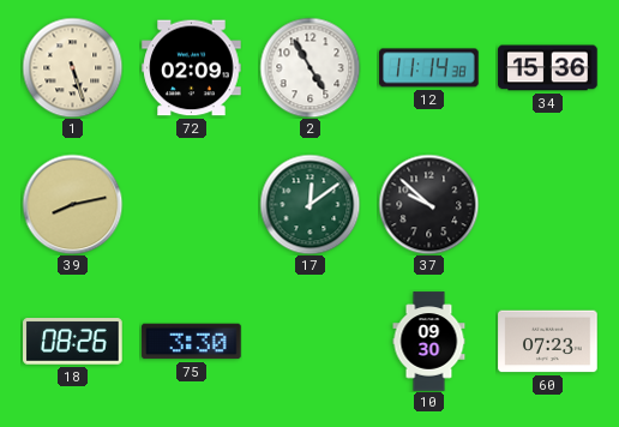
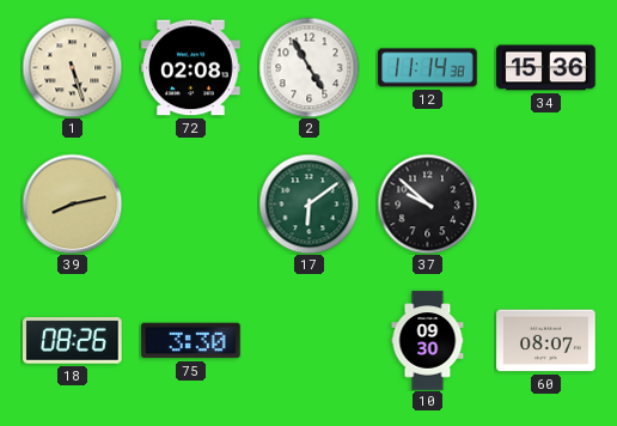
72: 02:09 -> 02:08 (191, 68)
17: 12:09 -> 6:09 (308, 203)
60: 07:23 -> 08:07 (546, 341)
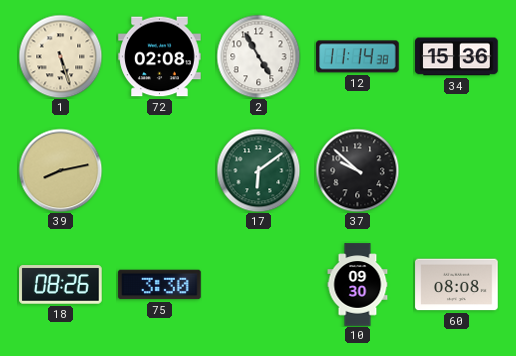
60: 08:07 -> 08:08 (457, 285)
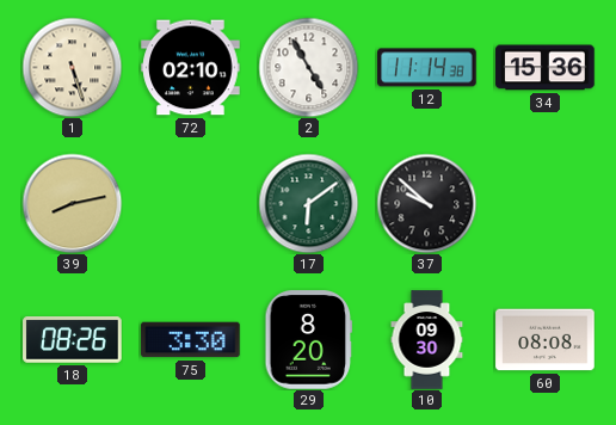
72: 02:08 -> 02:10 (191, 68)
29: none -> 8:20 (309, 340)
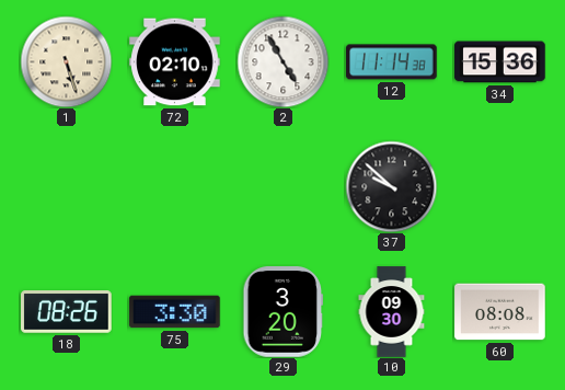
39: 8:13 -> none (72, 203)
17: 6:09 -> none (308, 203)
29: 8:20 -> 3:20 (284, 312)
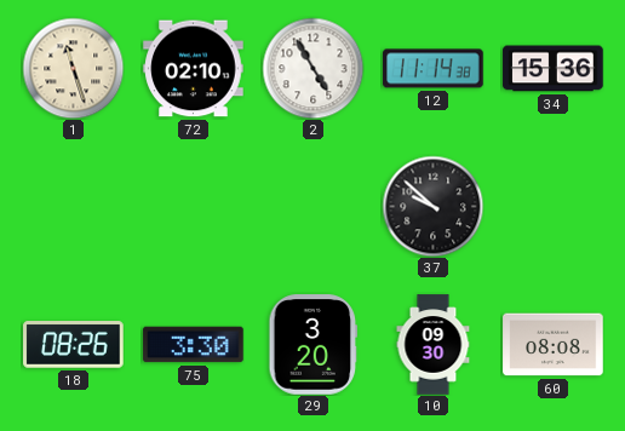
1: 5:27 -> 11:27 (73, 68)
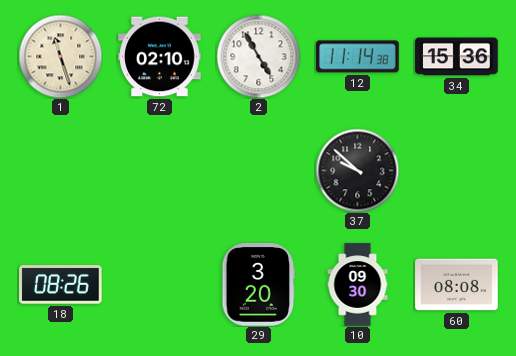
75: 3:30 -> none (194, 345)
